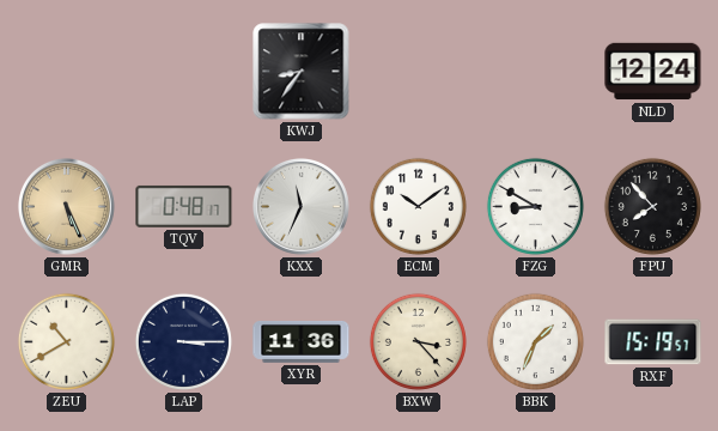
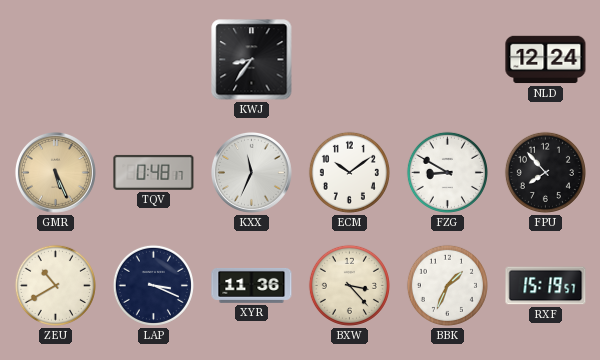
LAP: 3:15 -> 3:19 (153, 285)
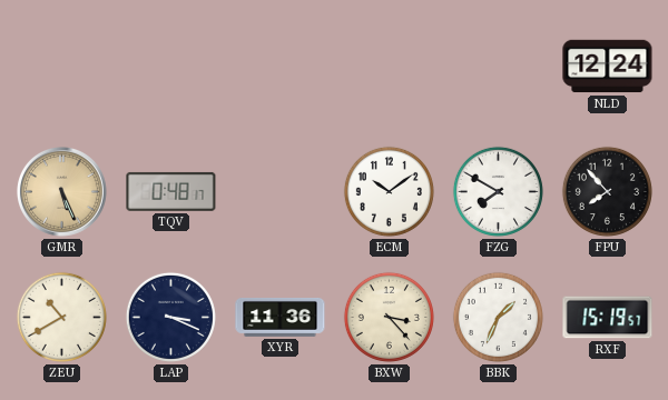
KWJ: 8:36 -> none (252, 60)
KXX: 11:34 -> none (251, 172)
FZG: 8:50 -> 7:50 (498, 191)
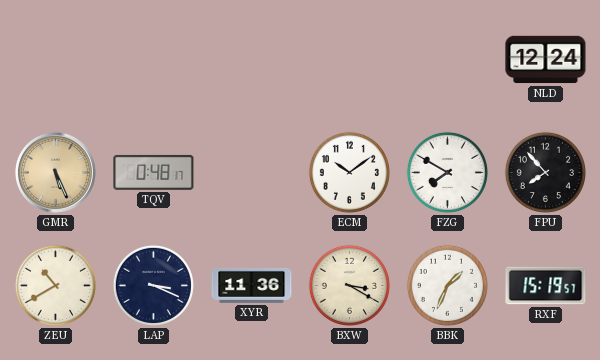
BXW: 3:23 -> 3:20 (349, 285)
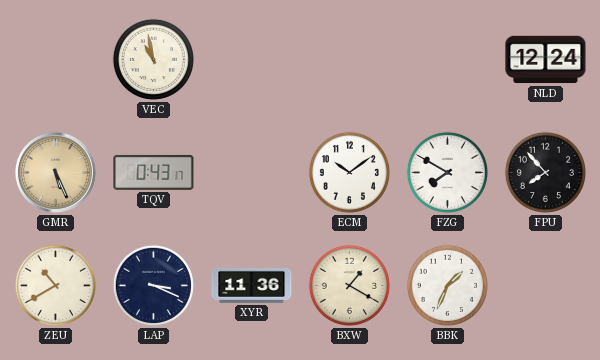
VEC: none -> 10:58 (153, 59)
TQV: 0:48 -> 0:43 (154, 172)
BXW: 3:20 -> 1:20 (349, 285)
RXF: 15:19 -> none (546, 286)
